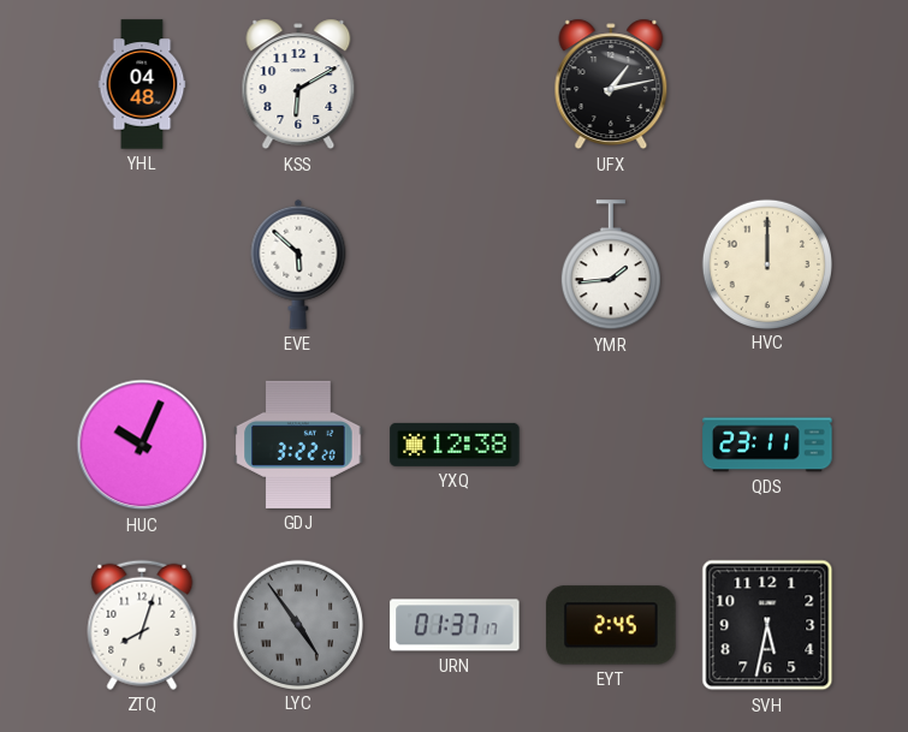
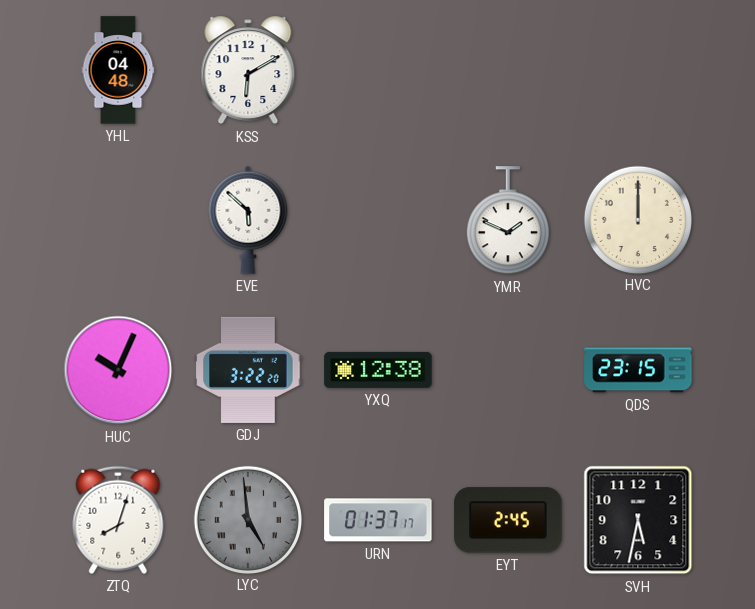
UFX: 1:13 -> none (611, 84)
YMR: 1:44 -> 1:49 (508, 221)
QDS: 23:11 -> 23:15 (638, 370)
LYC: 4:54 -> 4:59 (247, 519)
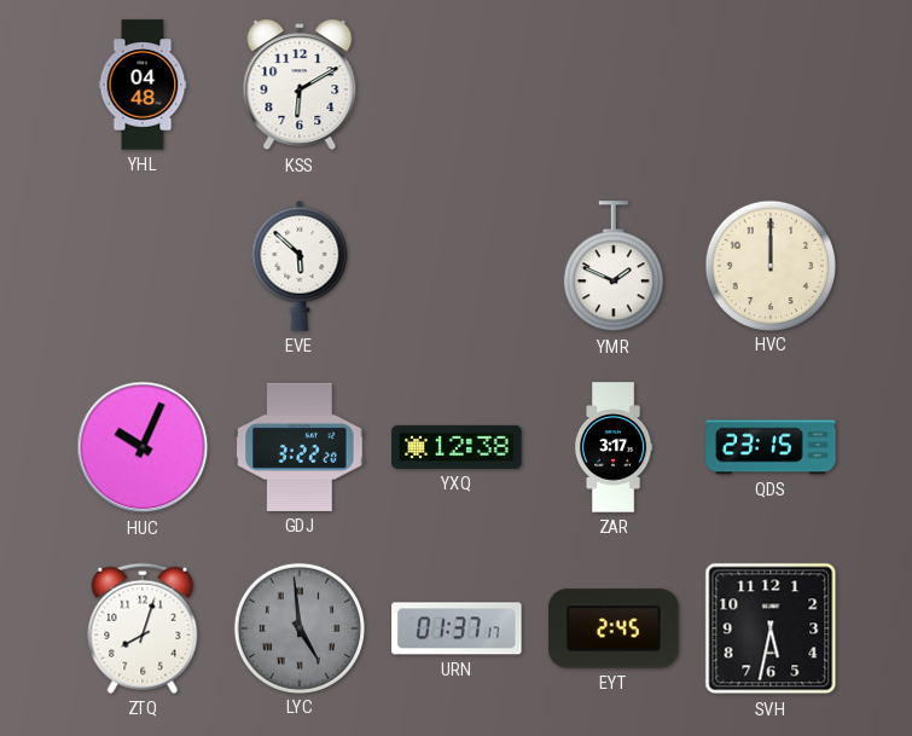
ZAR: none -> 3:17 (614, 447)
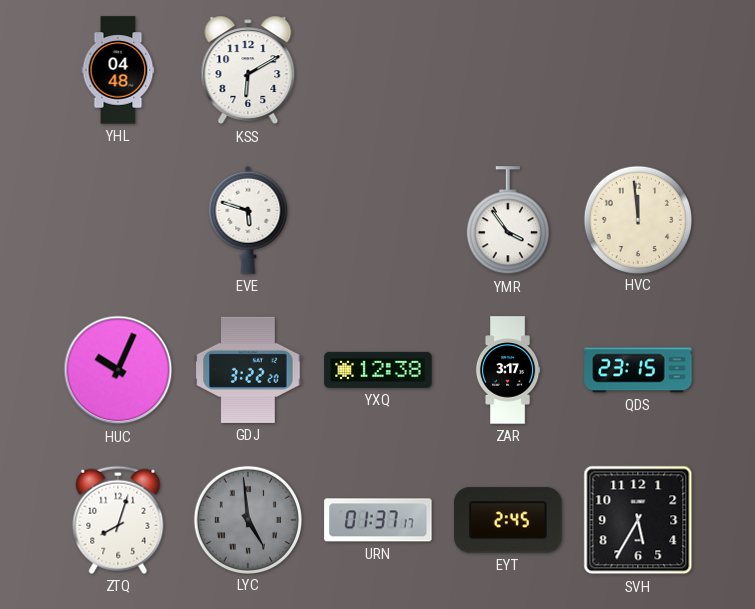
EVE: 5:52 -> 5:48 (248, 220)
YMR: 1:49 -> 3:54 (508, 221)
HVC: 12:00 -> 11:59 (637, 219)
SVH: 5:32 -> 5:35 (638, 520)
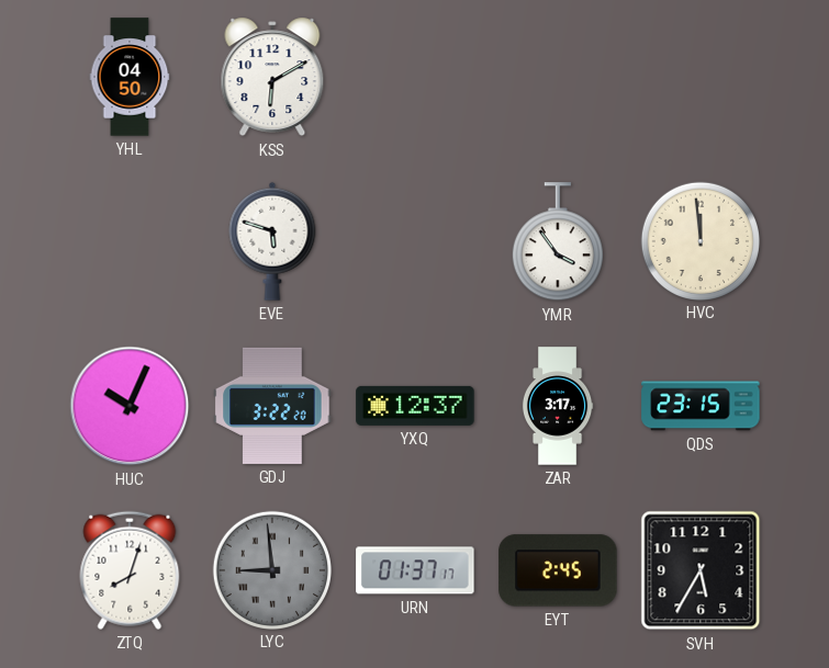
YHL: 04:48 -> 04:50 (130, 77)
YXQ: 12:38 -> 12:37 (415, 406)
LYC: 4:59 -> 8:59 (271, 569)
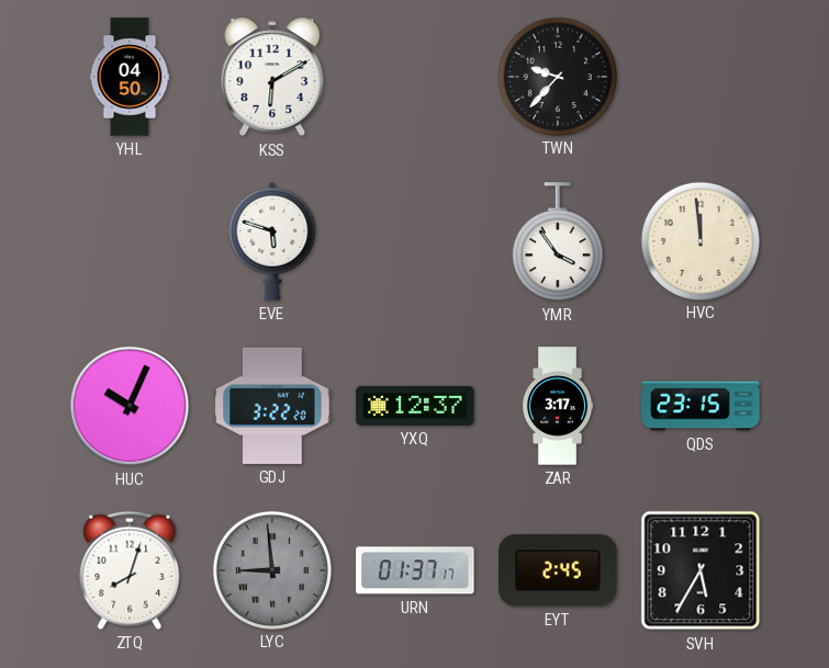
TWN: none -> 9:37 (557, 76)
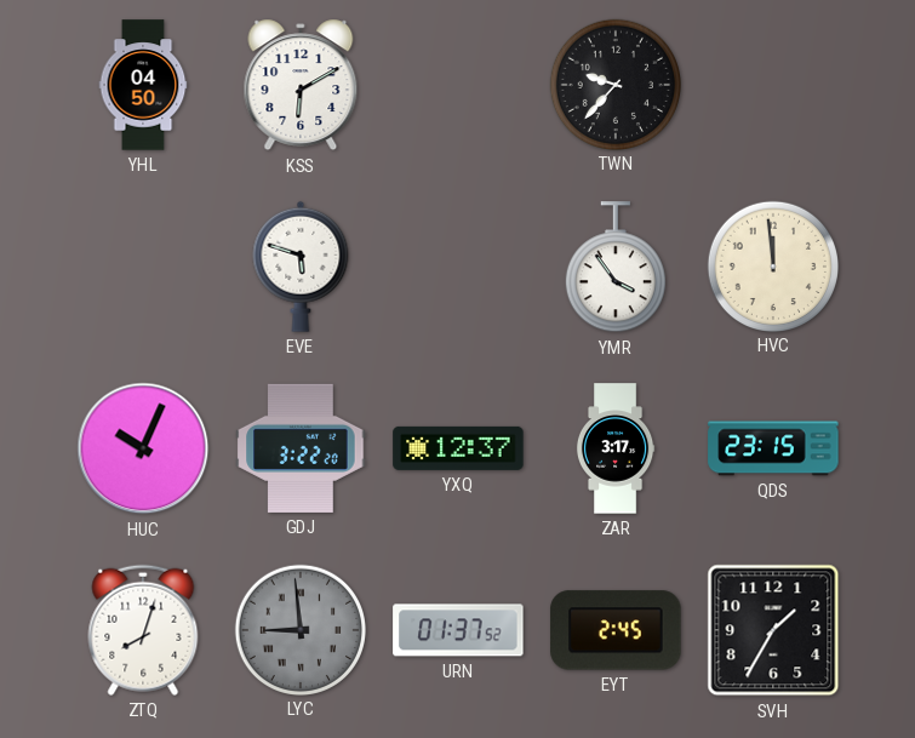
URN: 01:37:17 -> 01:37:52 (458, 630)
SVH: 5:35 -> 1:35 (773, 630)
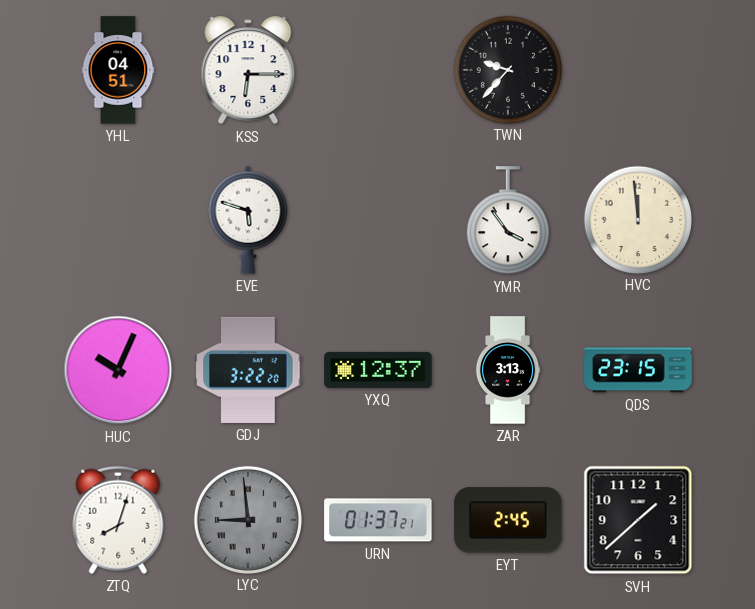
YHL: 04:50 -> 04:51 (118, 70)
KSS: 6:10 -> 6:15 (248, 70)
ZAR: 3:17 -> 3:13 (508, 370)
URN: 01:37:52 -> 01:37:21 (378, 520)
SVH: 1:35 -> 1:38 (638, 520)
